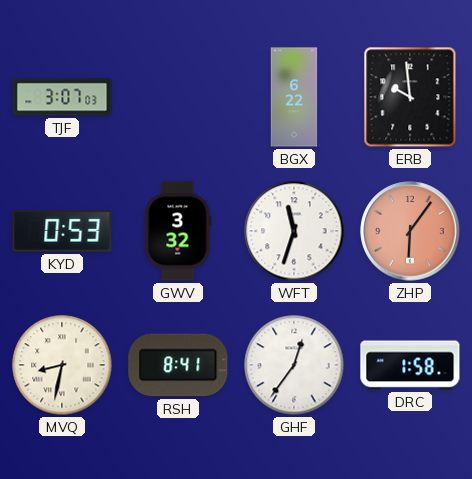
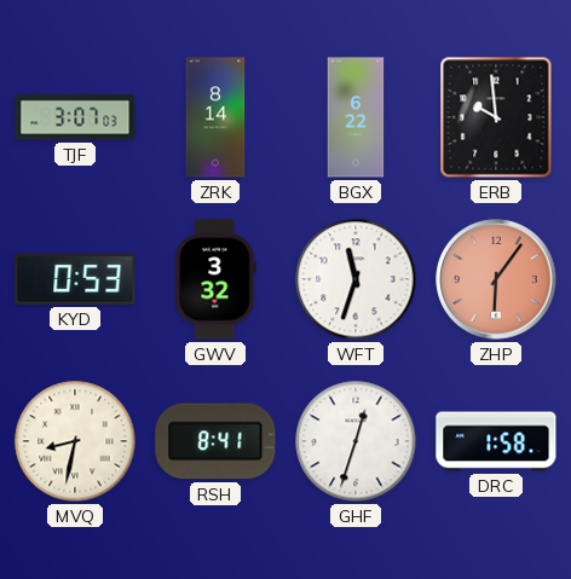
ZRK: none -> 8:14 (215, 117)
GHF: 12:36 -> 12:33 (356, 441)
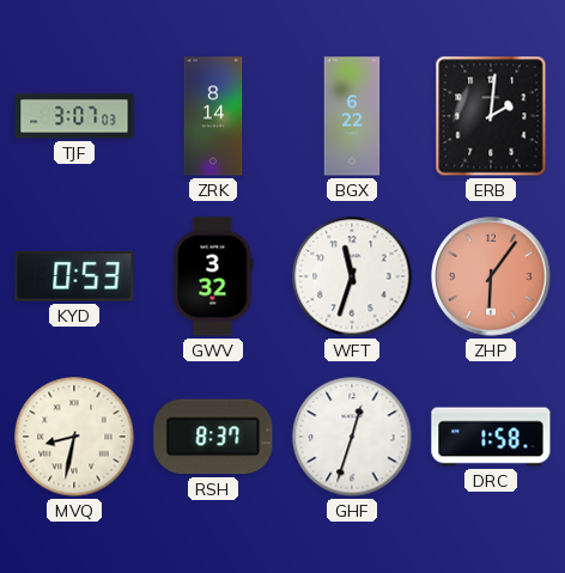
ERB: 9:59 -> 2:01 (491, 116)
RSH: 8:41 -> 8:37 (213, 437)
